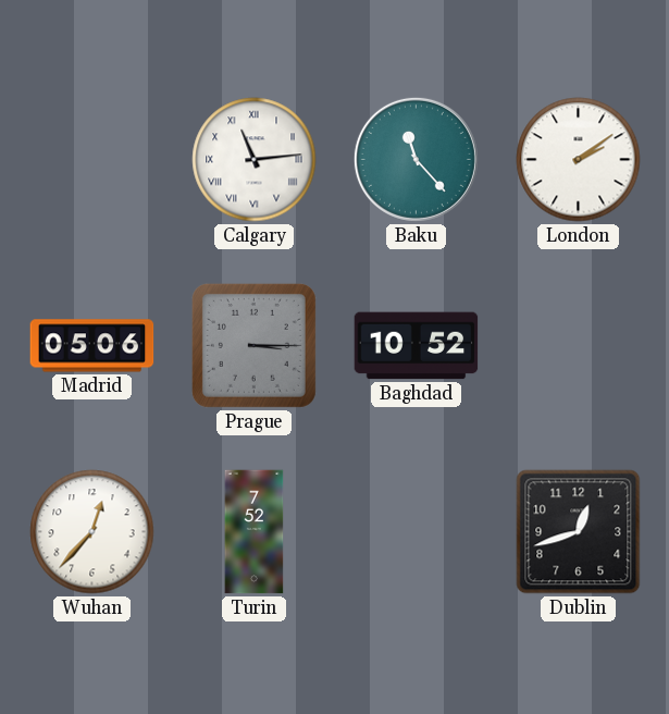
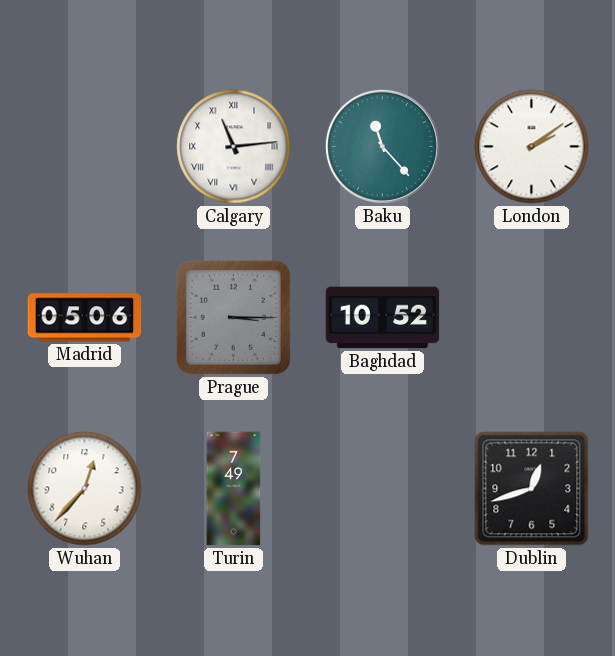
Turin: 7:52 -> 7:49 (234, 489)
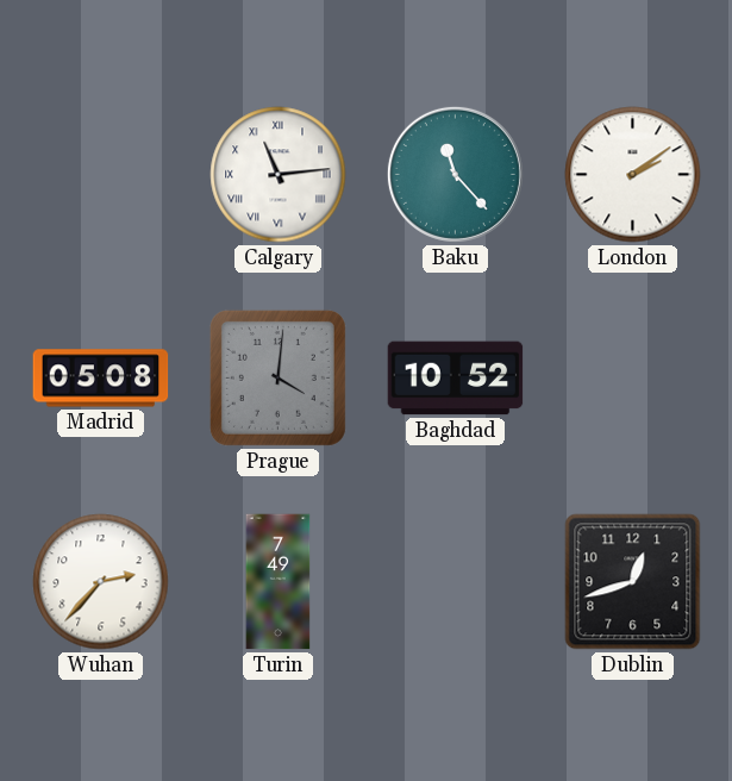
Madrid: 05:06 -> 05:08 (101, 379)
Prague: 3:15 -> 4:01 (277, 377)
Wuhan: 12:37 -> 2:37 (101, 582)
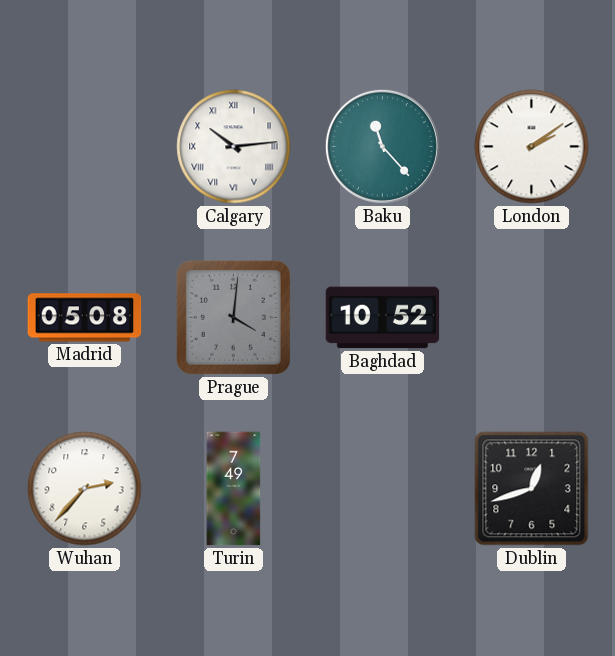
Calgary: 11:14 -> 10:14 (234, 147)
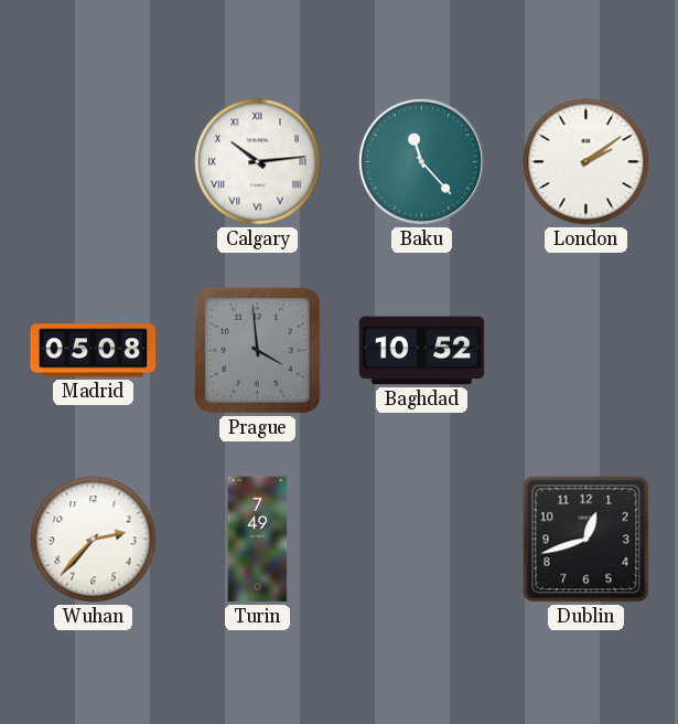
Prague: 4:01 -> 3:59 (257, 350)
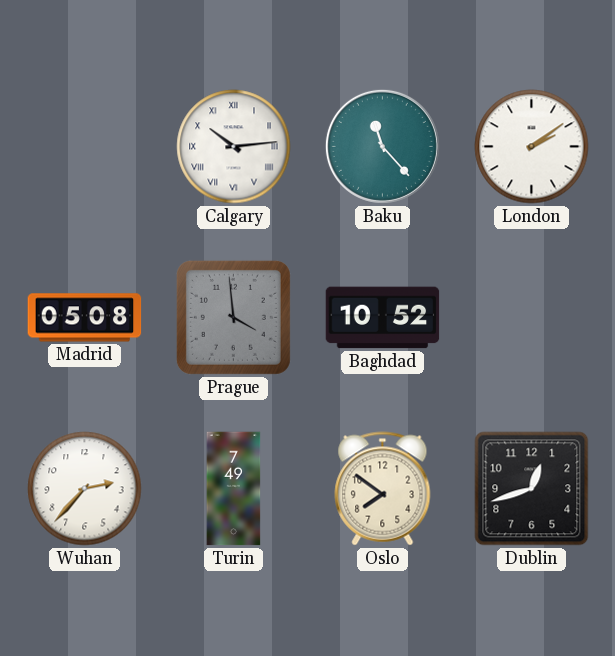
Oslo: none -> 7:51 (383, 489)
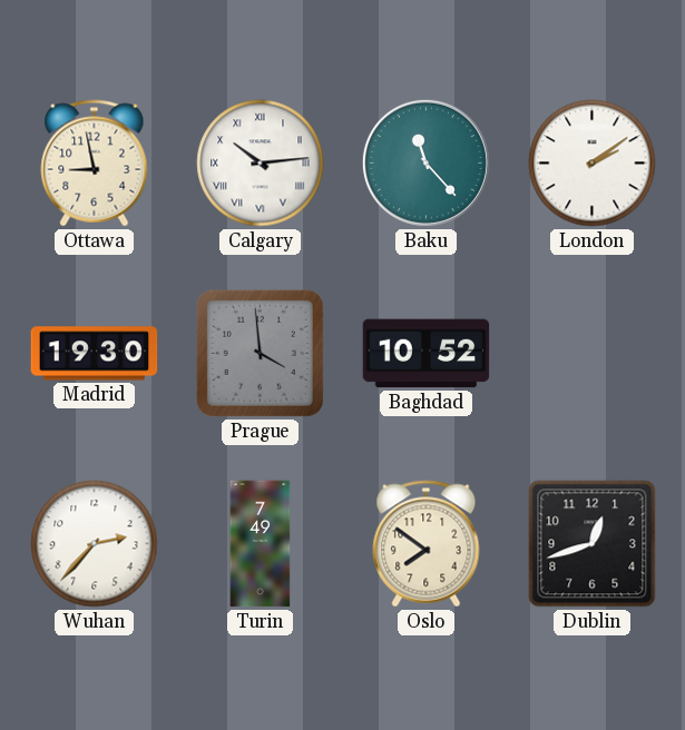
Ottawa: none -> 8:58 (95, 164)
Madrid: 05:08 -> 19:30 (95, 354)
